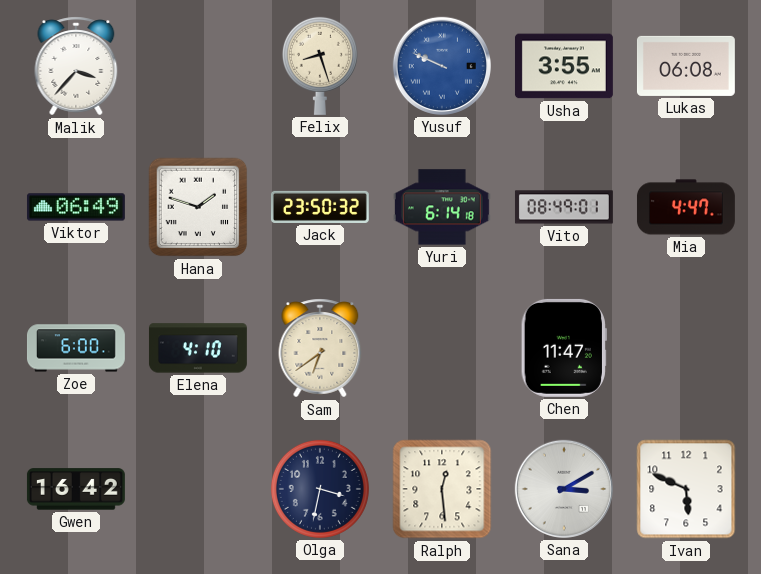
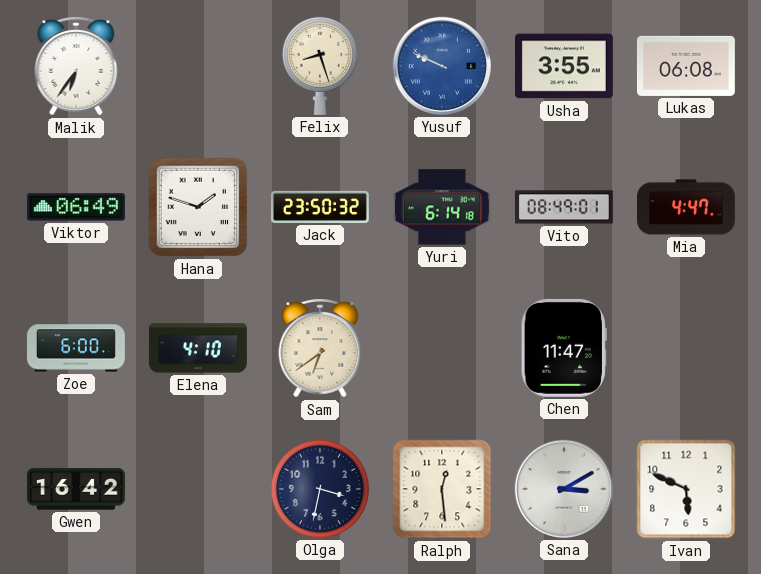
Malik: 3:37 -> 6:36 (76, 66)
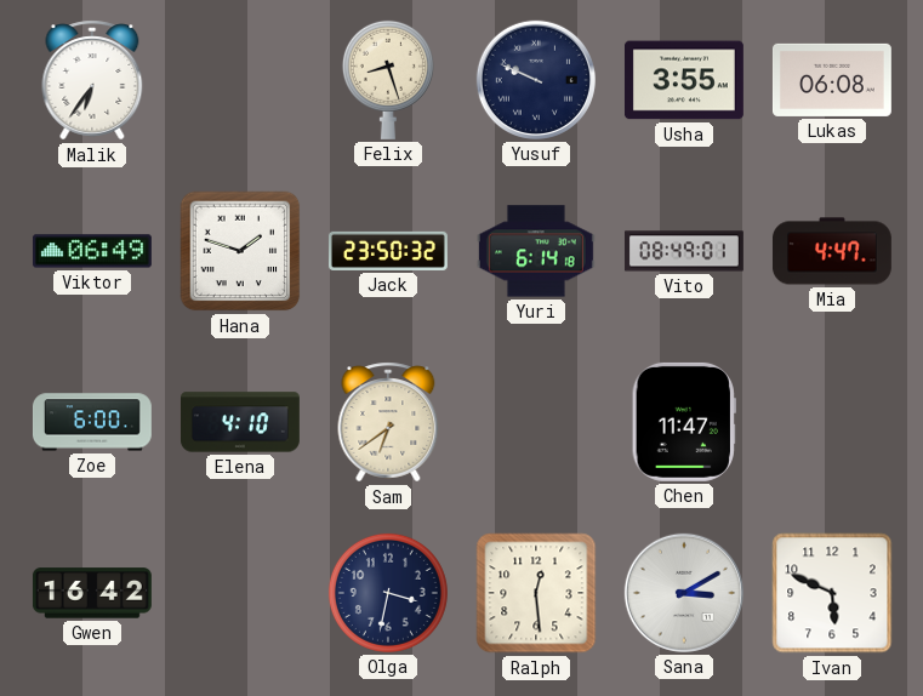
Yusuf dial: blue -> navy (536, 80)
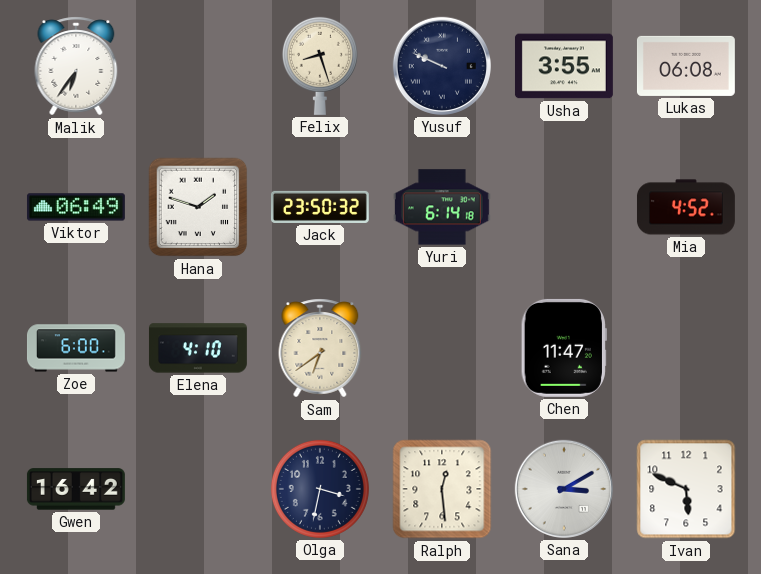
Vito: 08:49 -> none (684, 251)
Mia: 4:47 -> 4:52 (686, 207)
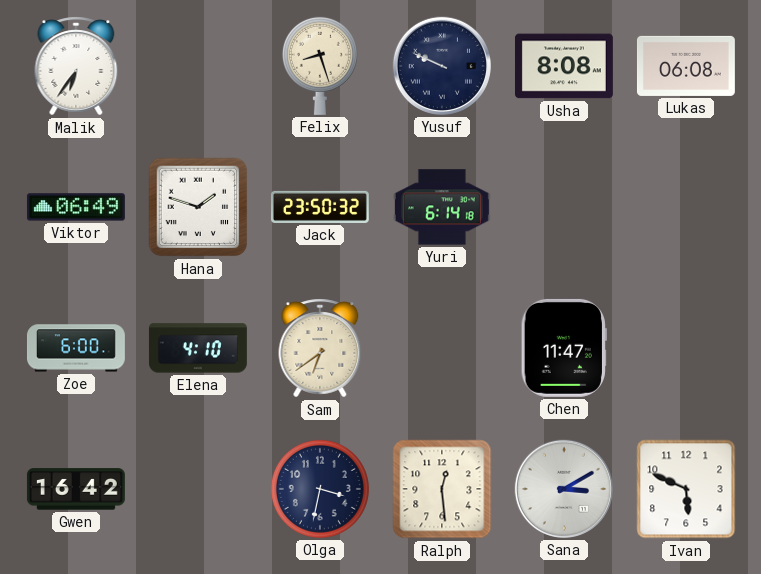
Usha: 3:55 -> 8:08 (564, 66)
Mia: 4:52 -> none (686, 207)
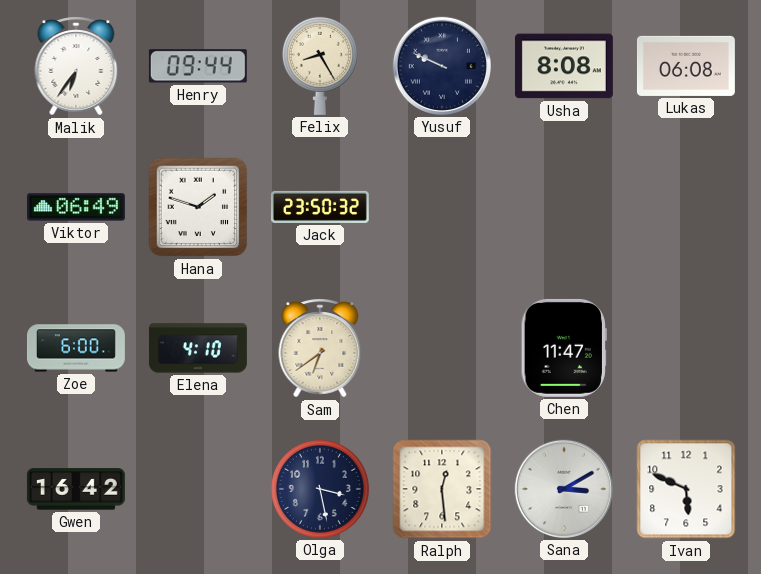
Henry: none -> 09:44 (198, 66)
Felix: 8:27 -> 8:25 (320, 66)
Yuri: 6:14 -> none (442, 207)
Olga: 3:32 -> 3:28 (320, 489)
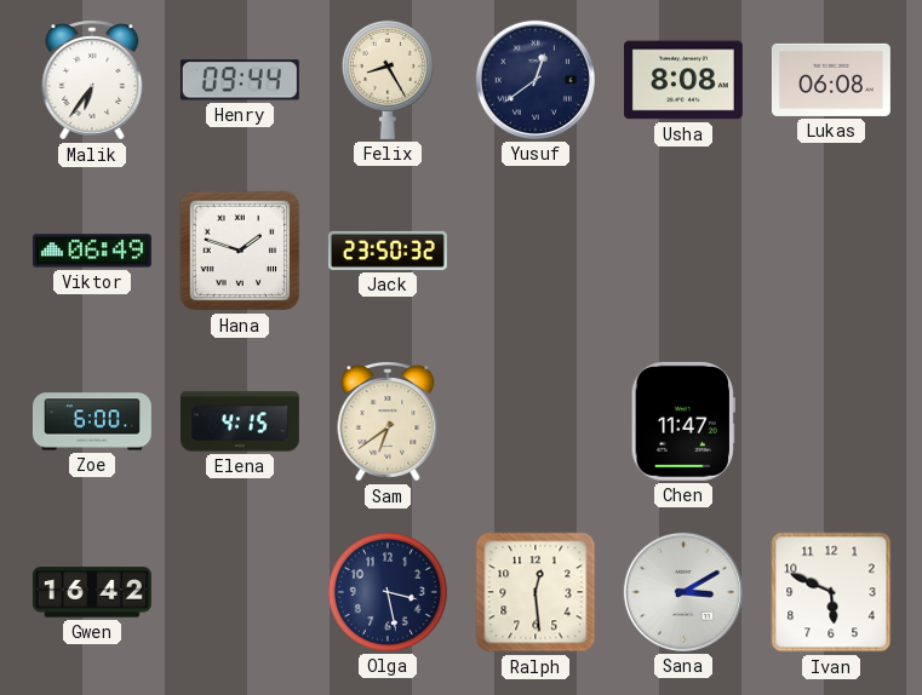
Yusuf: 9:49 -> 12:39 (536, 80)
Elena: 4:10 -> 4:15 (240, 421)
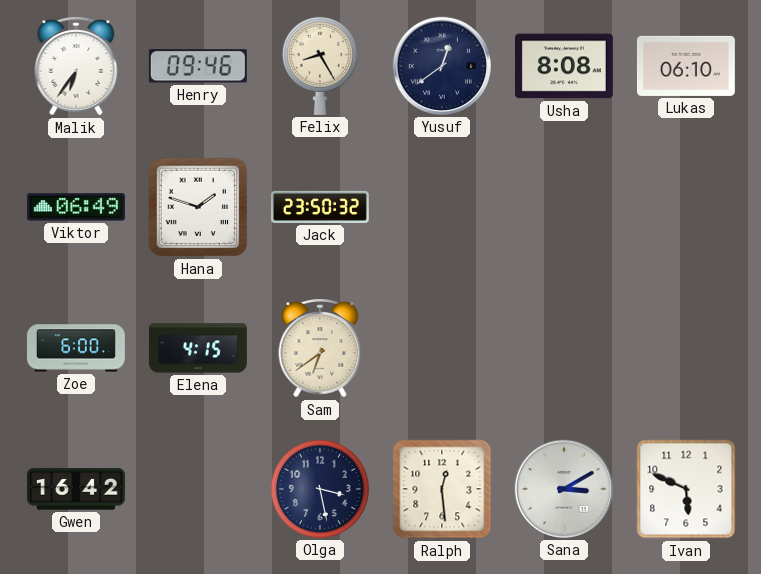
Henry: 09:44 -> 09:46 (198, 66)
Lukas: 06:08 -> 06:10 (686, 66)
Chen: 11:47 -> none (683, 421)
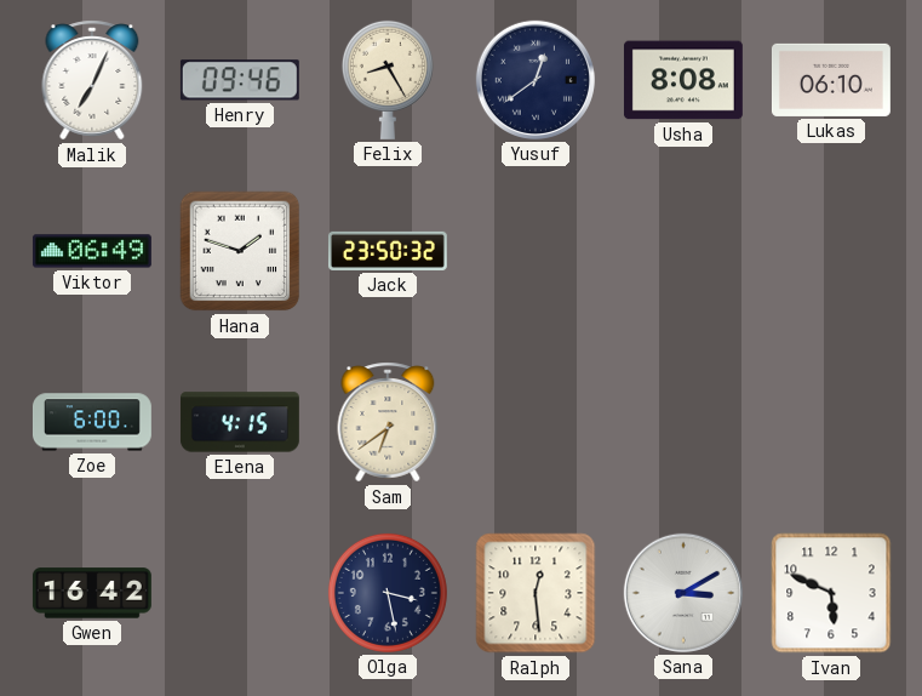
Malik: 6:36 -> 7:04 (92, 80)
